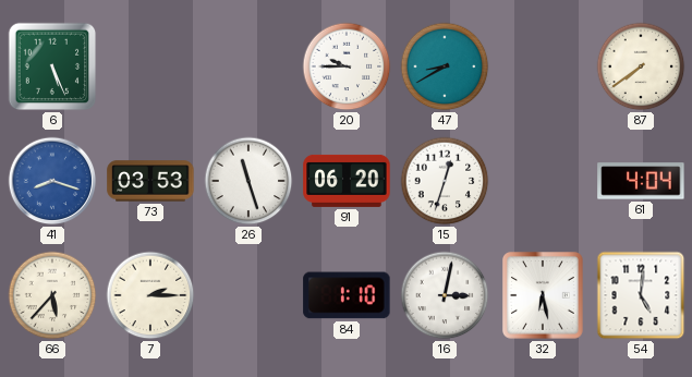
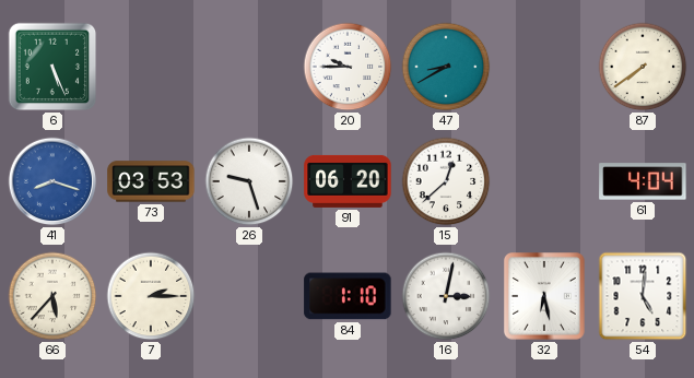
26: 11:27 -> 9:27 (249, 181)
15: 12:33 -> 12:38 (446, 181)
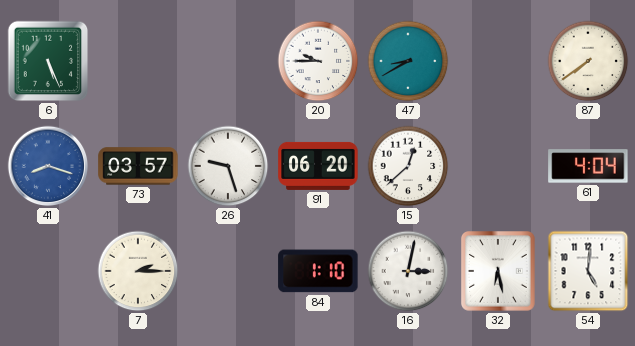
73: 03:53 -> 03:57 (138, 166)
66: 5:37 -> none (52, 296)
